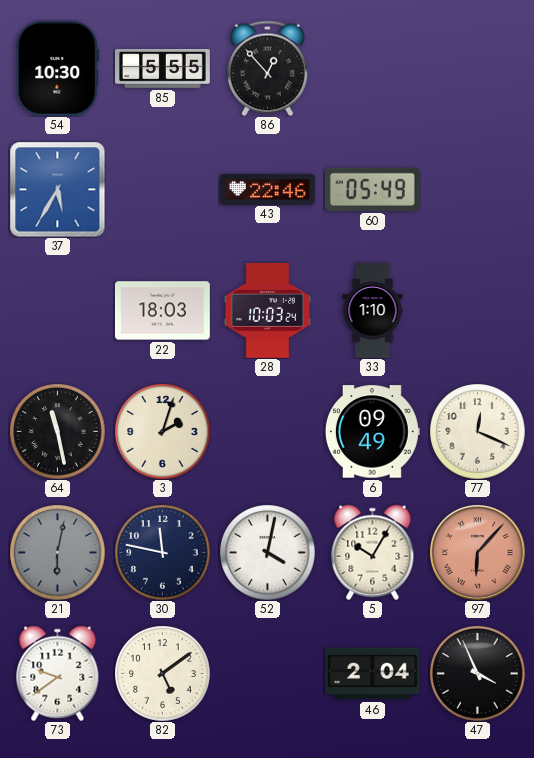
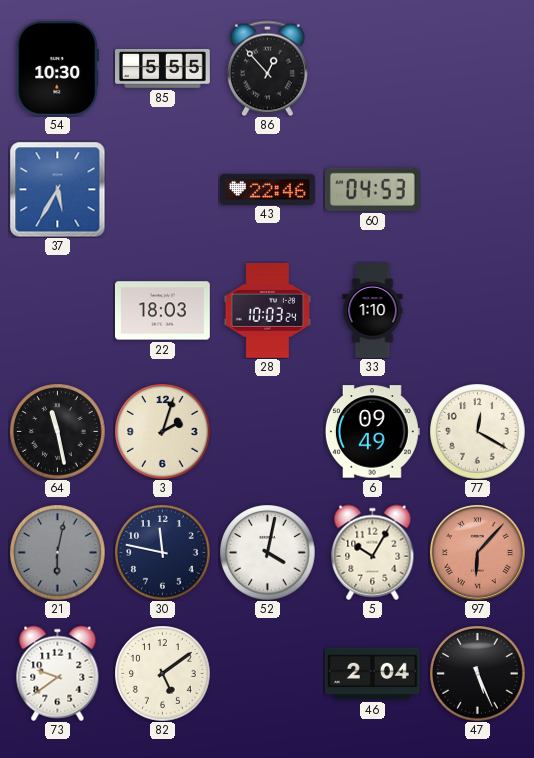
60: 05:49 -> 04:53 (372, 189)
77: 12:19 -> 12:20 (477, 431)
47: 3:56 -> 5:26 (477, 673)
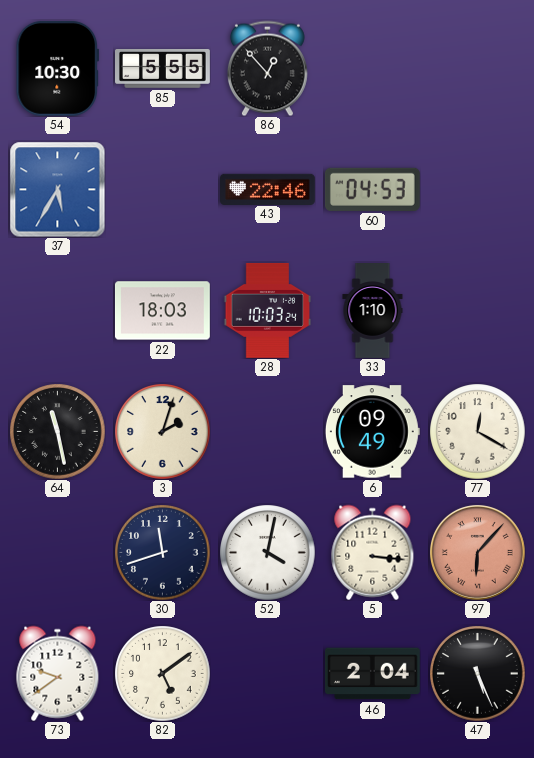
21: 6:02 -> none (57, 552)
30: 11:47 -> 11:42 (162, 552)
5: 10:05 -> 3:16 (373, 552)
